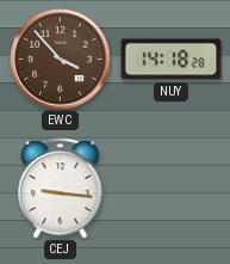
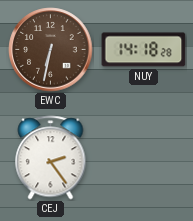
EWC: 3:53 -> 6:32 (51, 50)
CEJ: 9:16 -> 2:24 (51, 158)
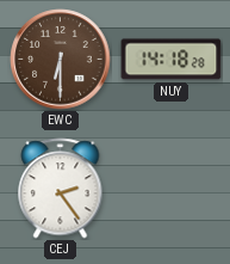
EWC: 6:32 -> 6:30 (61, 60)
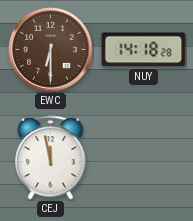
CEJ: 2:24 -> 11:58 (51, 158)
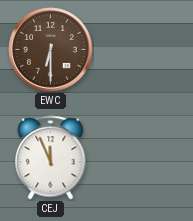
NUY: 14:18 -> none (144, 50)
CEJ: 11:58 -> 11:56 (51, 158)
